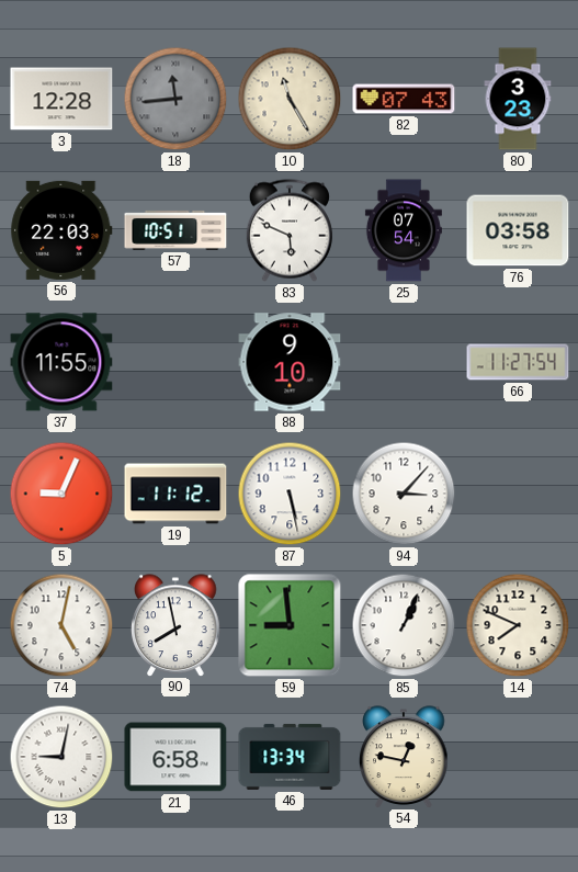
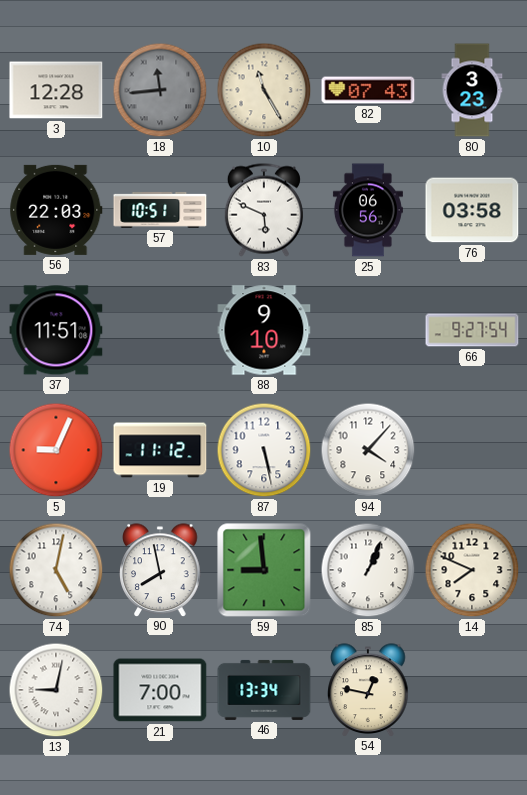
25: 07:54 -> 06:56 (368, 210)
37: 11:55 -> 11:51 (56, 330)
66: 11:27 -> 9:27 (472, 330)
94: 3:07 -> 4:07 (368, 450)
21: 6:58 -> 7:00 (160, 690)
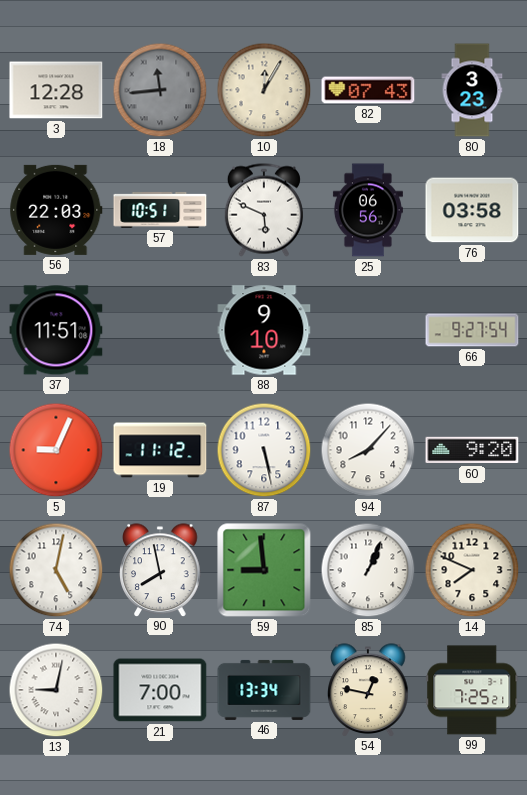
10: 11:25 -> 12:05 (264, 90)
94: 4:07 -> 8:07 (368, 450)
60: none -> 9:20 (472, 450)
99: none -> 7:25 (472, 690)
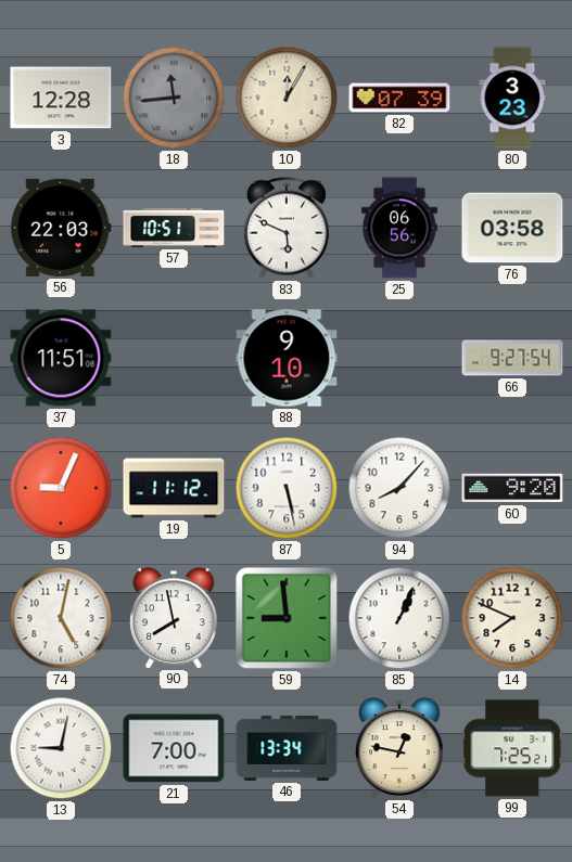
82: 07:43 -> 07:39 (399, 98)
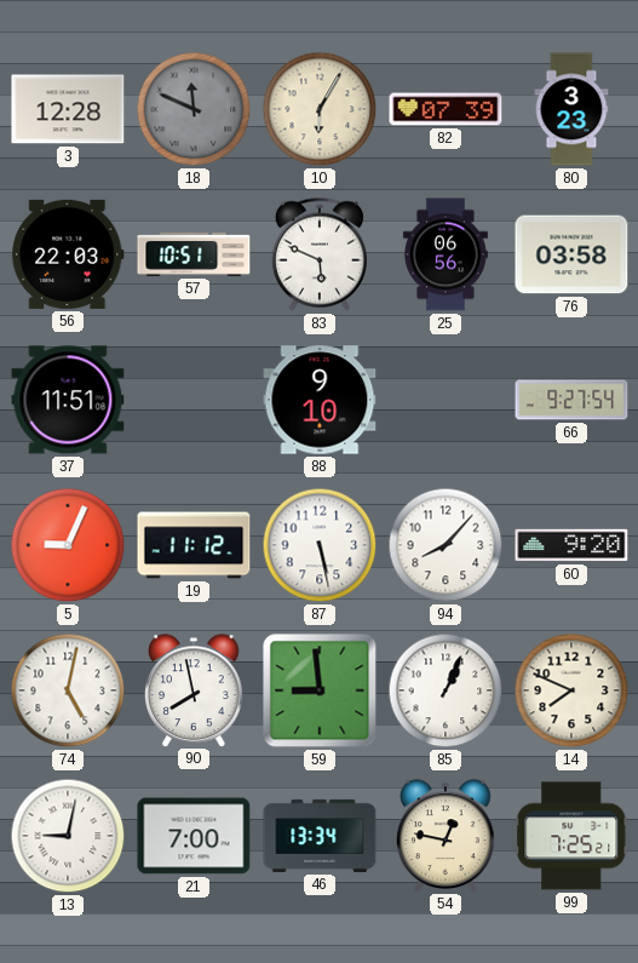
18: 11:44 -> 11:49 (194, 109)
10: 12:05 -> 6:05 (320, 109)
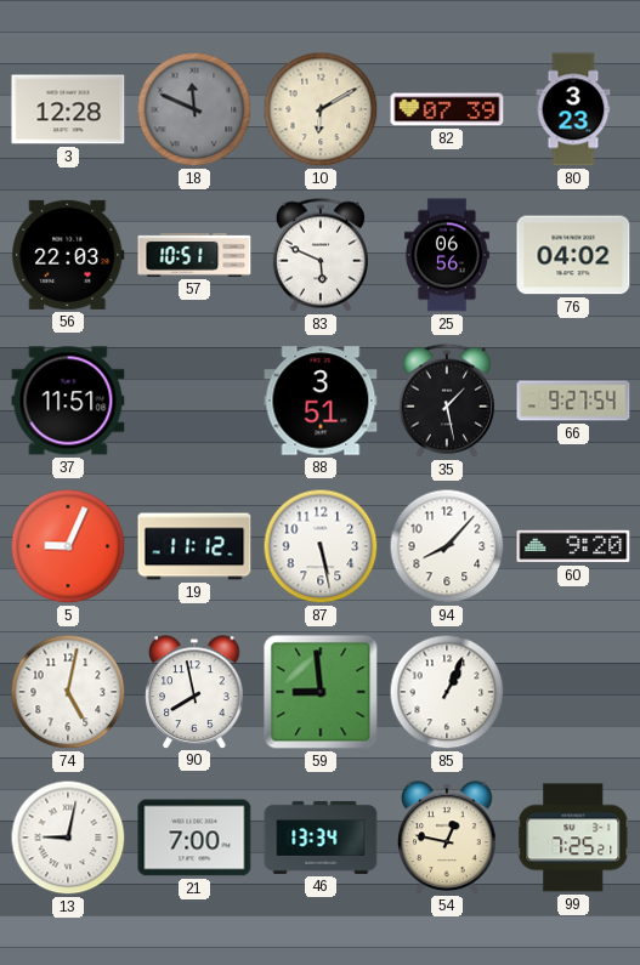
10: 6:05 -> 6:10 (321, 109)
76: 03:58 -> 04:02 (573, 255)
88: 9:10 -> 3:51 (321, 401)
35: none -> 1:28 (447, 401)
14: 7:49 -> none (571, 690)
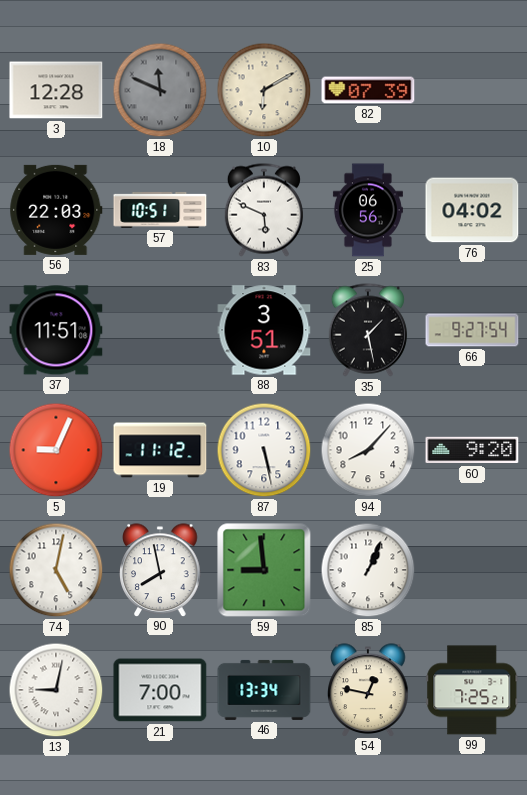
80: 3:23 -> none (573, 109)
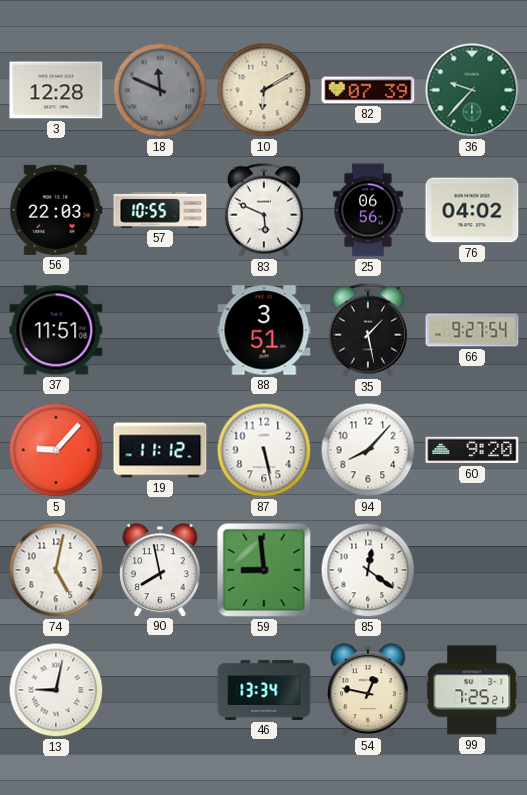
36: none -> 9:37 (472, 90)
57: 10:51 -> 10:55 (160, 210)
5: 9:04 -> 9:07 (56, 450)
85: 1:04 -> 12:21 (368, 570)
21: 7:00 -> none (160, 690)
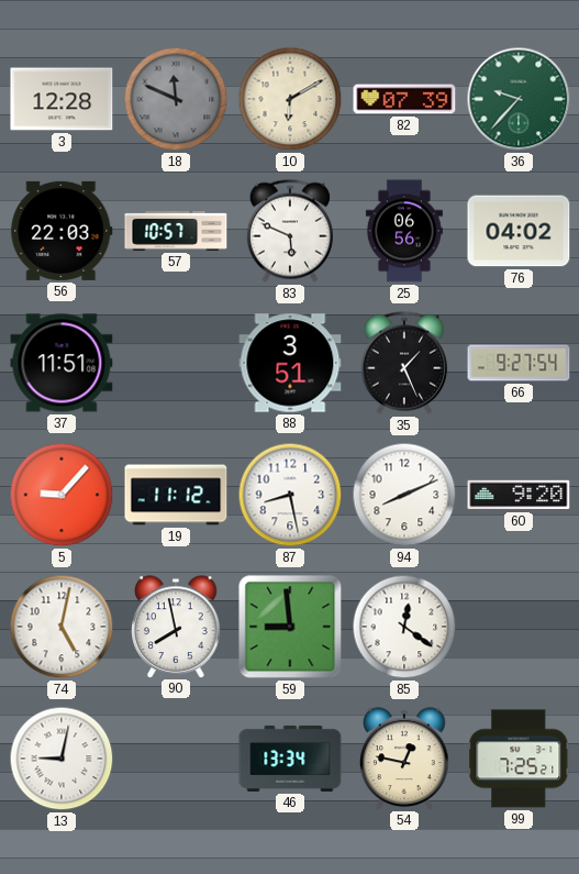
57: 10:55 -> 10:57 (176, 231)
35: 1:28 -> 1:26 (404, 363)
87: 5:28 -> 8:28 (290, 495)
94: 8:07 -> 8:11 (404, 495)
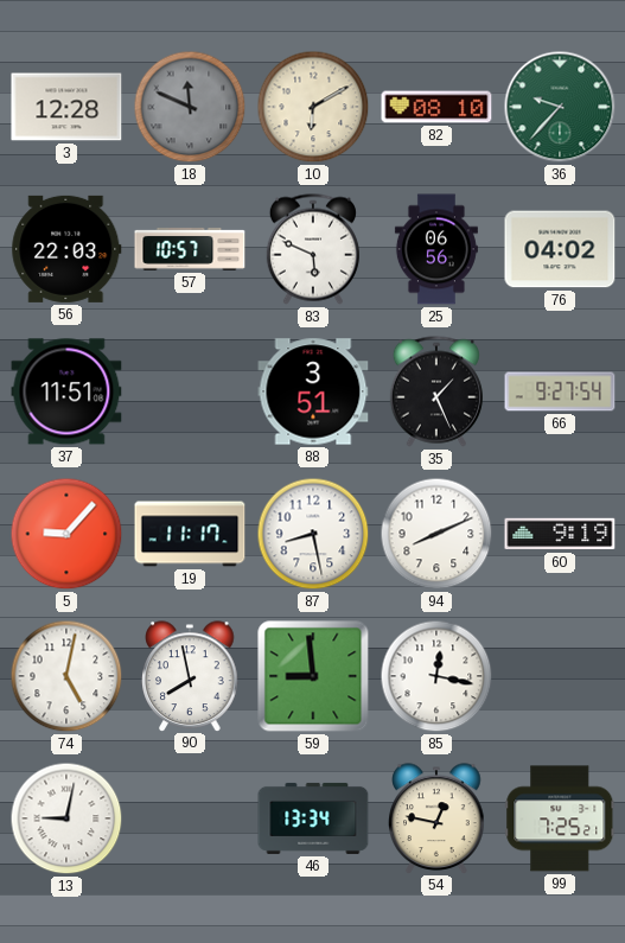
82: 07:39 -> 08:10 (436, 107)
19: 11:12 -> 11:17 (190, 534)
60: 9:20 -> 9:19 (560, 534)
85: 12:21 -> 12:17 (436, 676)
